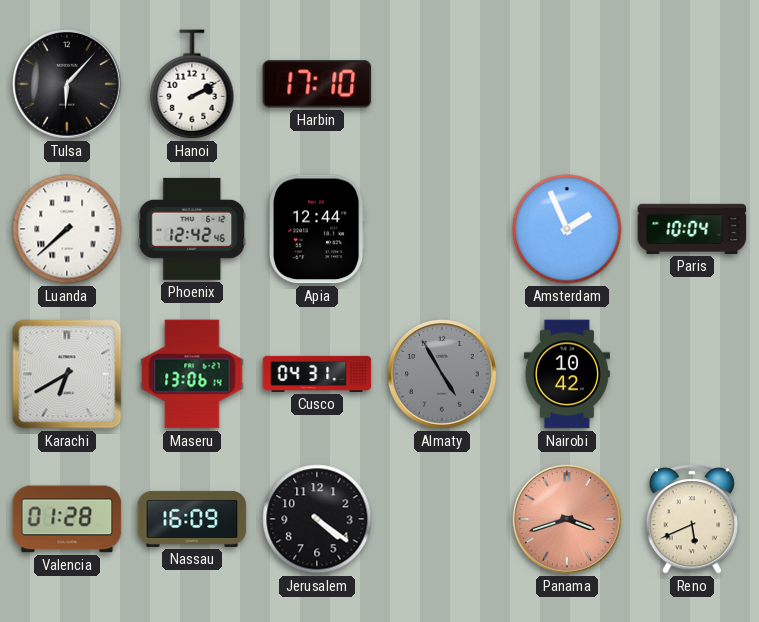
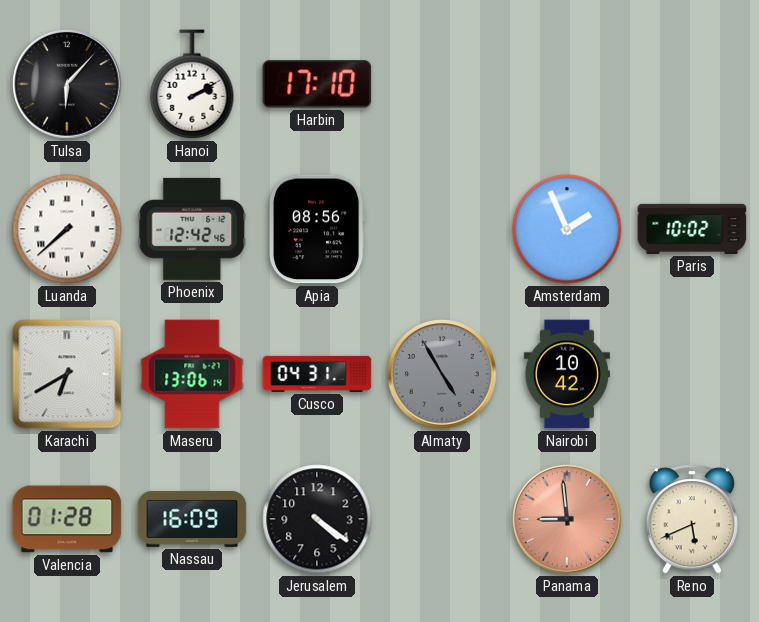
Apia: 12:44 -> 08:56 (318, 229)
Paris: 10:04 -> 10:02 (692, 229)
Panama: 3:42 -> 8:59 (567, 519)
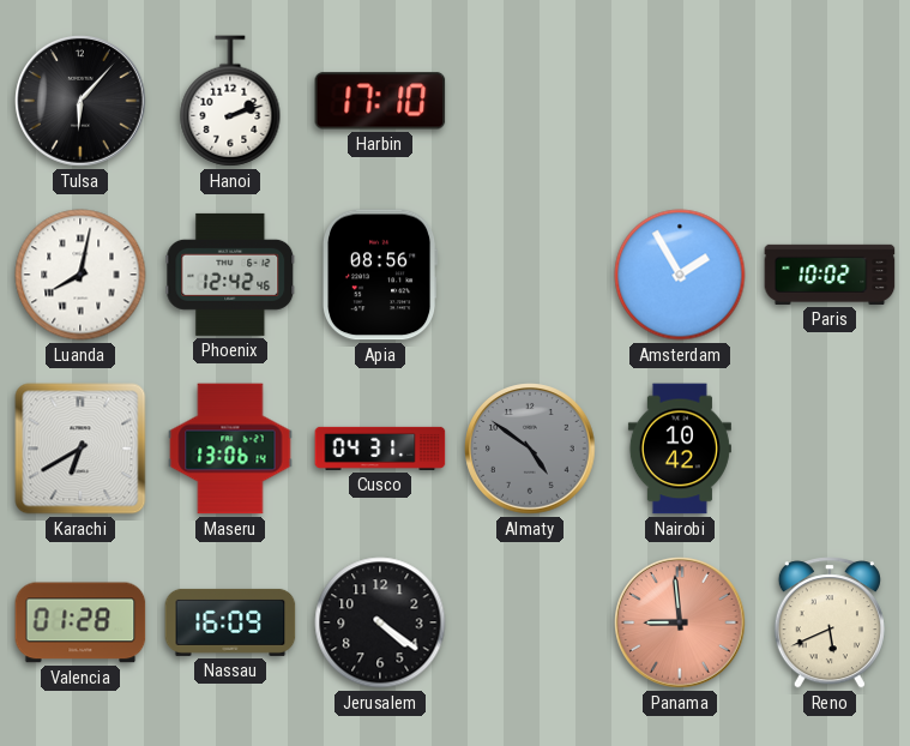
Hanoi: 2:10 -> 2:12 (230, 101)
Luanda: 7:38 -> 8:02 (80, 275)
Amsterdam: 1:56 -> 1:55 (680, 275)
Almaty: 4:55 -> 4:51 (530, 449)
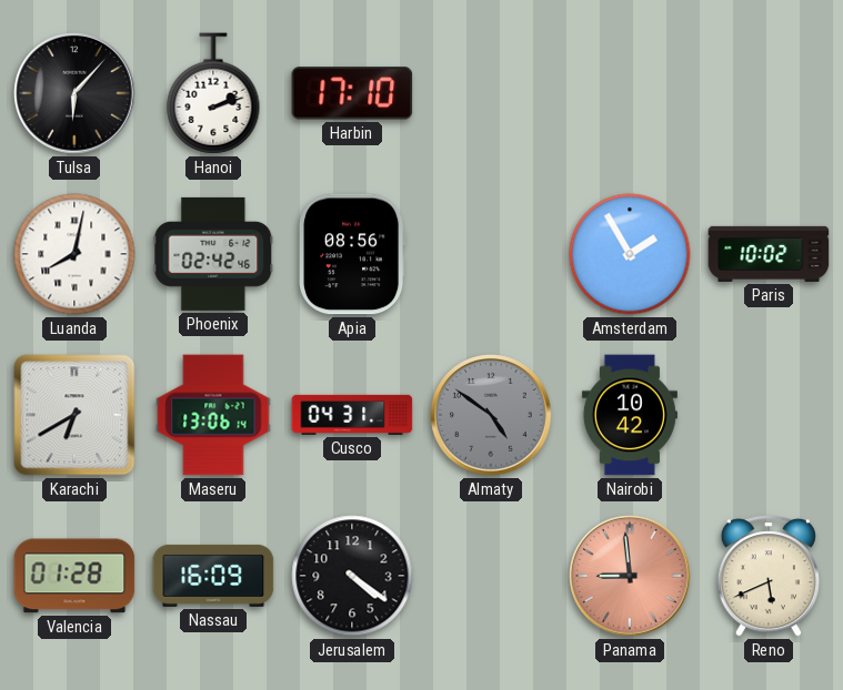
Phoenix: 12:42 -> 02:42 (213, 254)
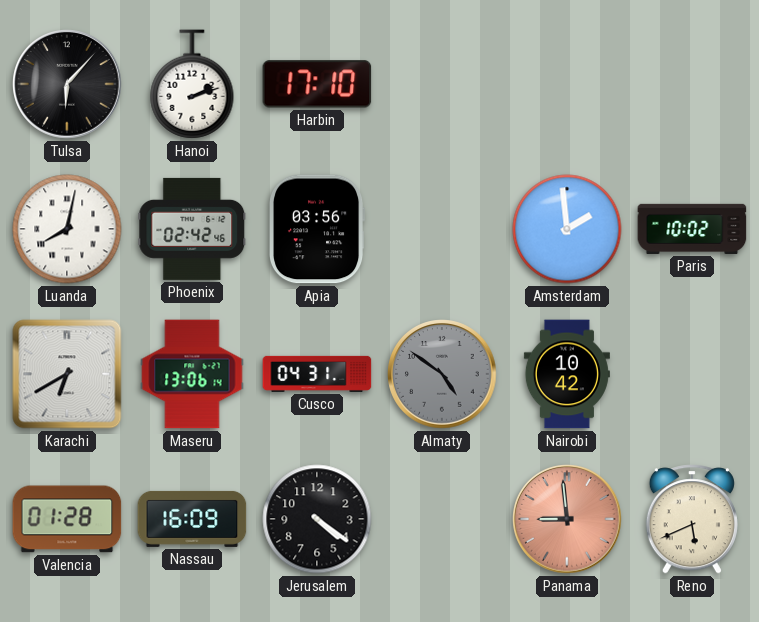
Apia: 08:56 -> 03:56 (318, 229)
Amsterdam: 1:55 -> 1:59 (567, 229)
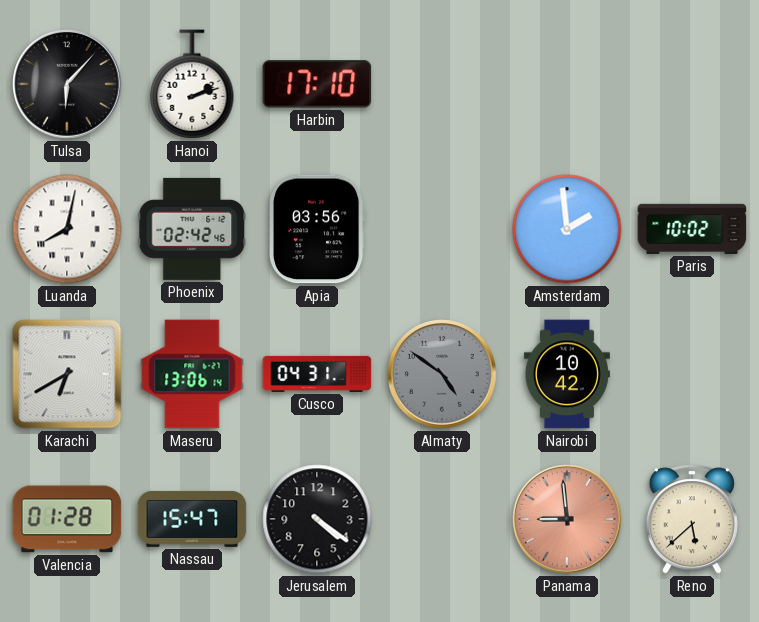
Nassau: 16:09 -> 15:47 (192, 519)
Reno: 5:41 -> 5:38 (692, 519)
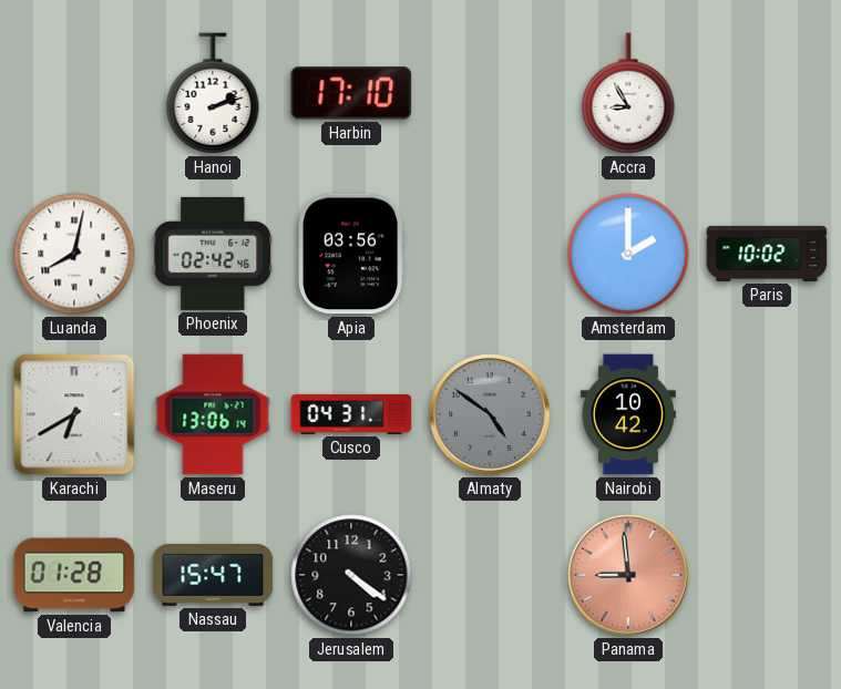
Tulsa: 6:07 -> none (67, 84)
Accra: none -> 8:55 (628, 93)
Amsterdam: 1:59 -> 2:00 (628, 254)
Reno: 5:38 -> none (692, 519)
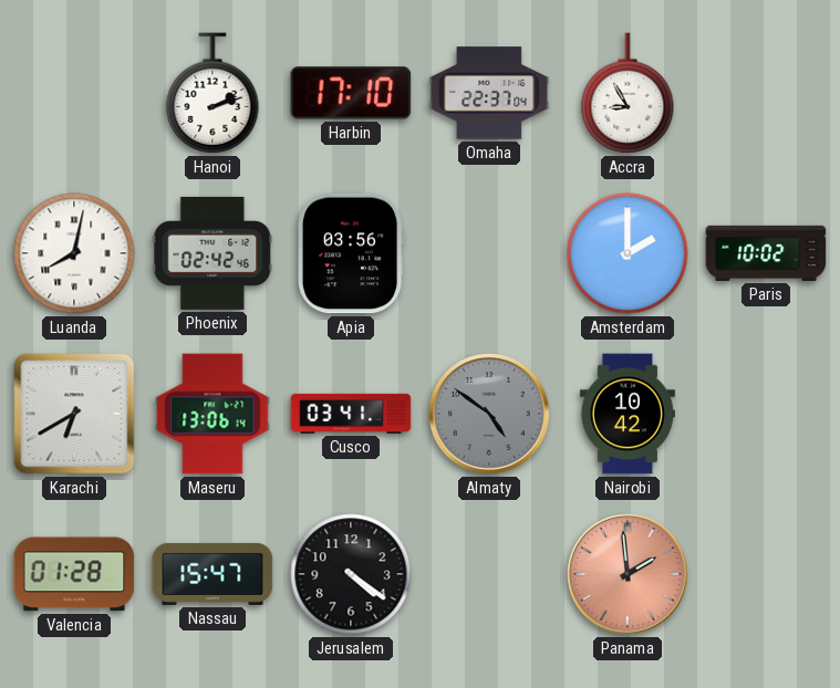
Omaha: none -> 22:37 (489, 93)
Cusco: 04:31 -> 03:41 (351, 414)
Panama: 8:59 -> 1:59 (628, 574)
